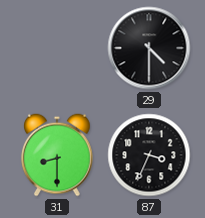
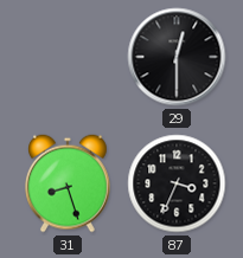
29: 4:30 -> 12:30 (177, 57)
31: 8:30 -> 8:27 (69, 183)
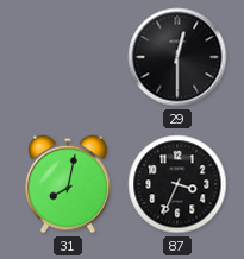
31: 8:27 -> 8:02 (69, 184)
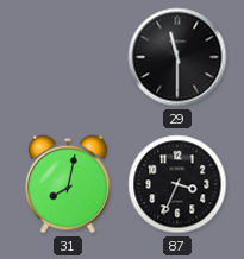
29: 12:30 -> 11:30 (177, 57)
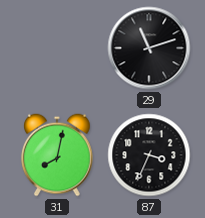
29: 11:30 -> 11:12 (149, 48)
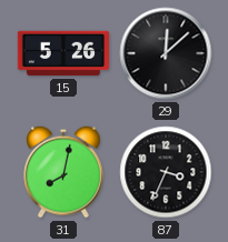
15: none -> 5:26 (63, 53)
29: 11:12 -> 12:08 (166, 53)
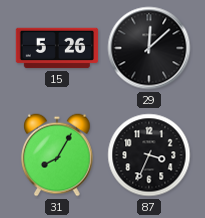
31: 8:02 -> 8:05 (58, 155)
